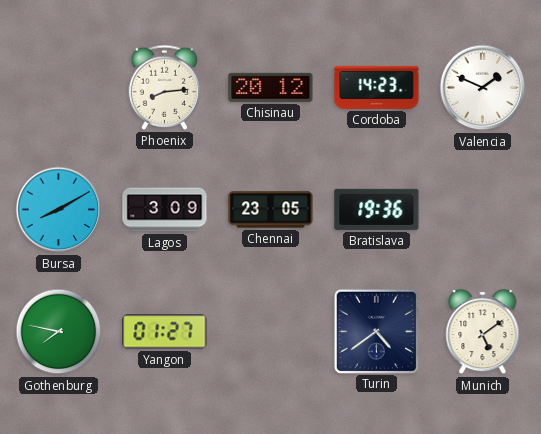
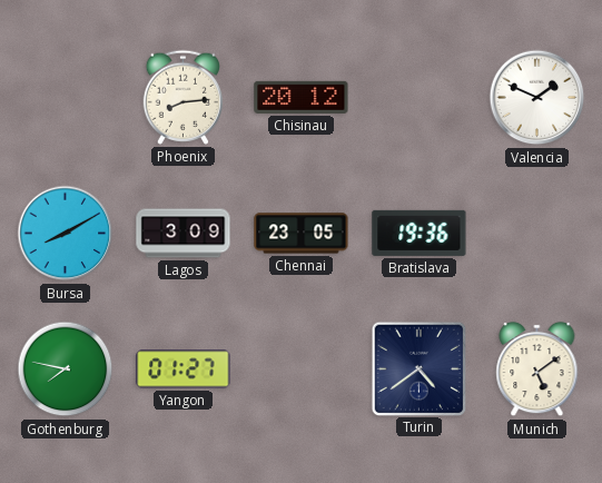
Cordoba: 14:23 -> none (377, 87)
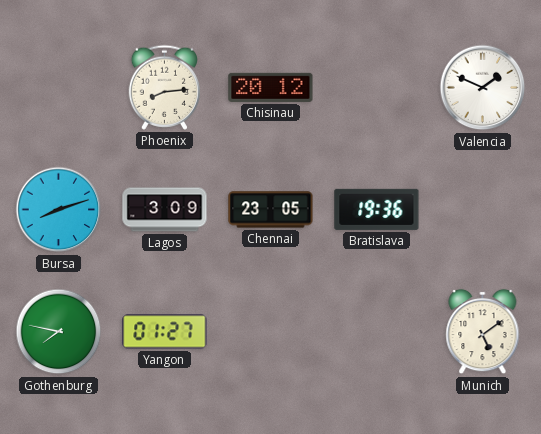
Bursa: 8:10 -> 8:12 (59, 210)
Turin: 4:39 -> none (418, 368)
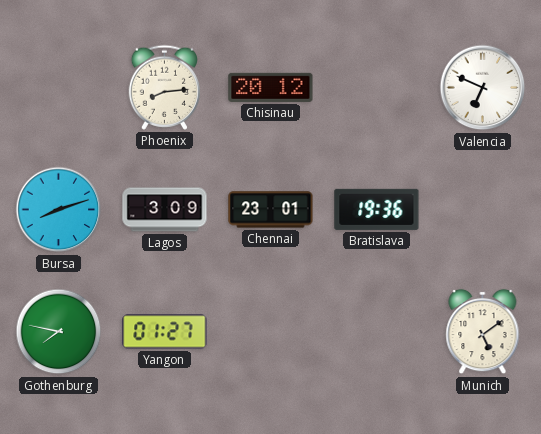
Valencia: 1:49 -> 6:49 (483, 88)
Chennai: 23:05 -> 23:01 (271, 210)
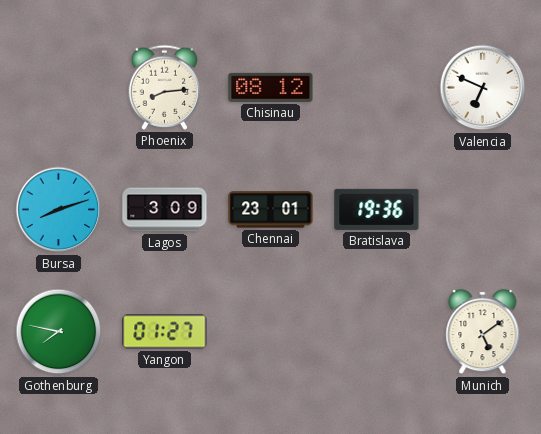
Chisinau: 20:12 -> 08:12 (271, 87)
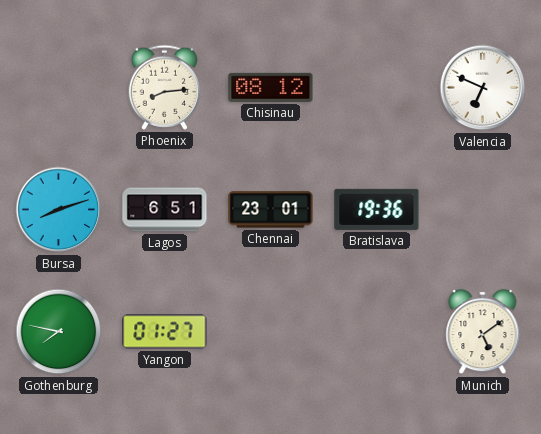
Lagos: 3:09 -> 6:51 (165, 210)
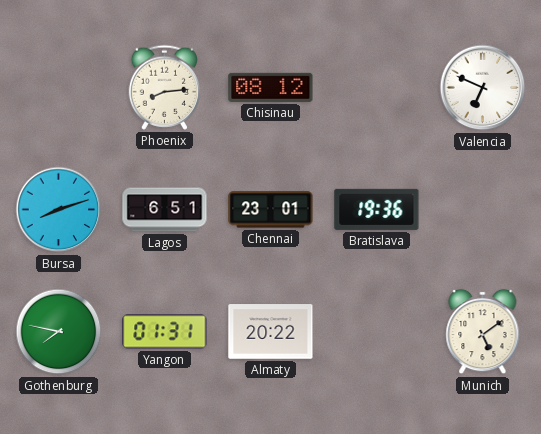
Yangon: 01:27 -> 01:31 (165, 332)
Almaty: none -> 20:22 (271, 332)
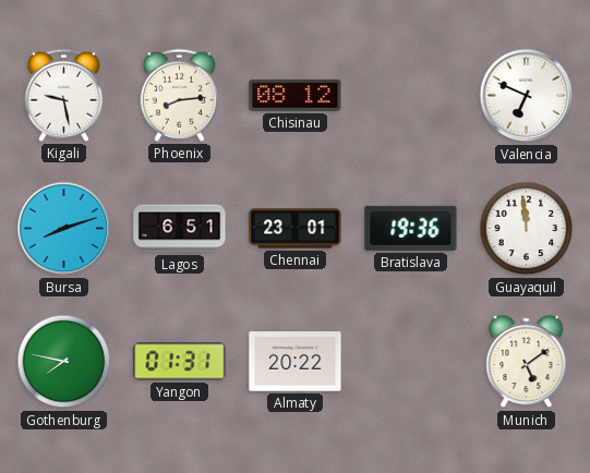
Kigali: none -> 9:28 (63, 95)
Guayaquil: none -> 11:59 (527, 229)
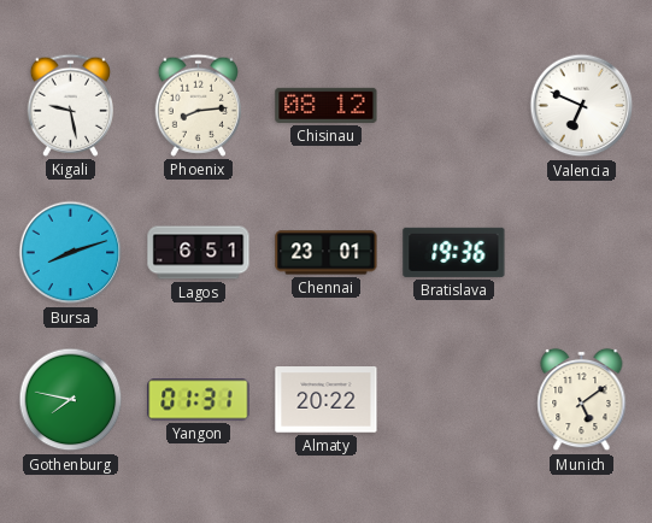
Guayaquil: 11:59 -> none (527, 229)
